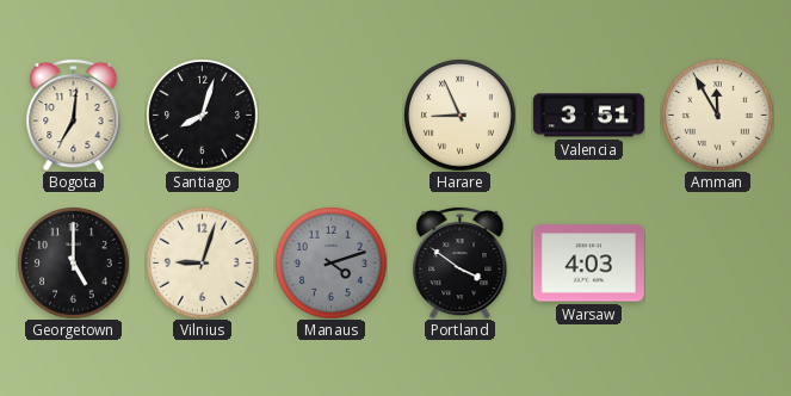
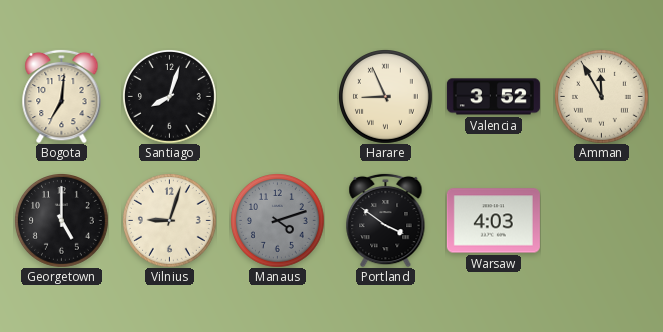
Valencia: 3:51 -> 3:52 (493, 97)
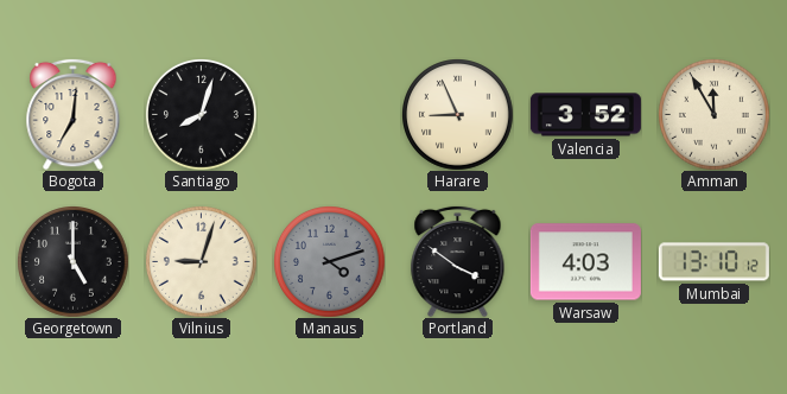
Mumbai: none -> 13:10 (713, 262)
